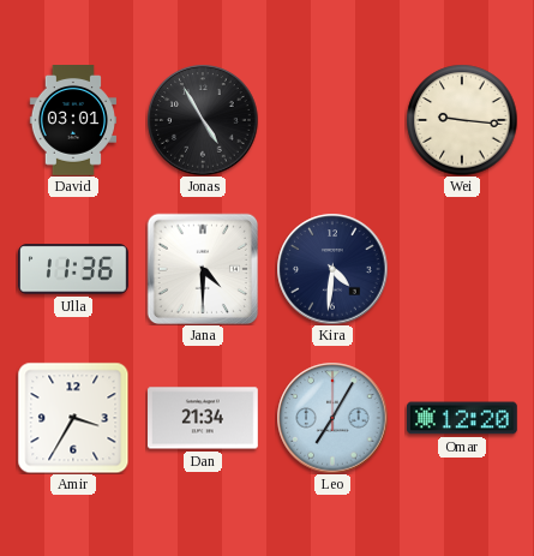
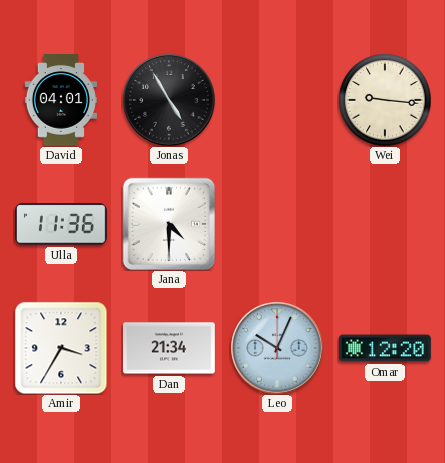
David: 03:01 -> 04:01 (60, 101)
Kira: 4:31 -> none (332, 269)
Leo: 7:05 -> 10:04 (277, 348)
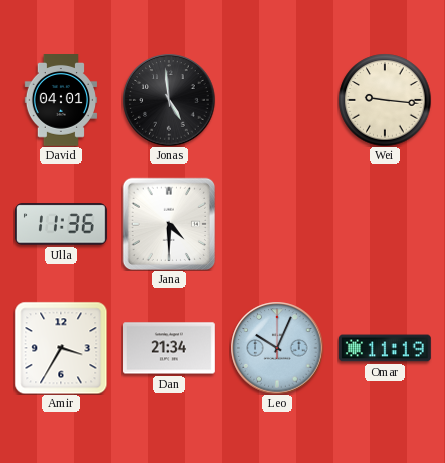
Jonas: 4:55 -> 4:59 (169, 100)
Omar: 12:20 -> 11:19 (386, 348)
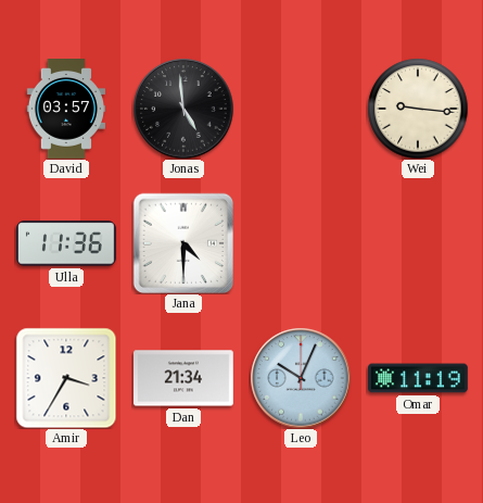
David: 04:01 -> 03:57 (65, 110)
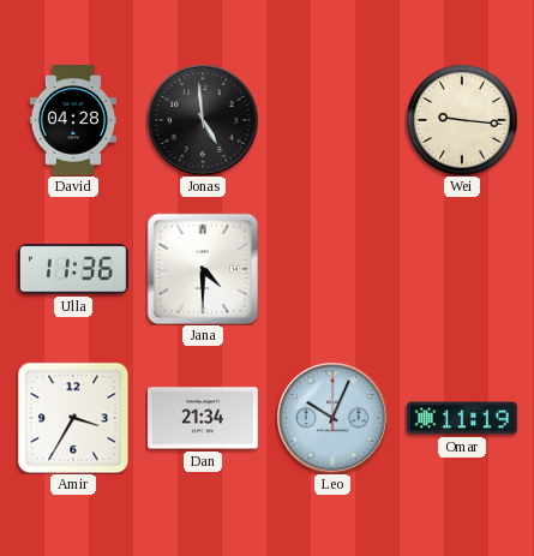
David: 03:57 -> 04:28 (72, 121)
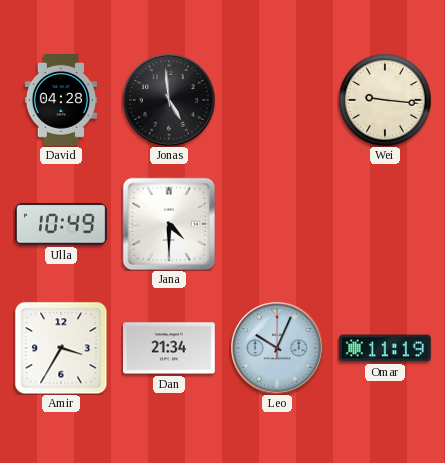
Ulla: 11:36 -> 10:49 (62, 224)
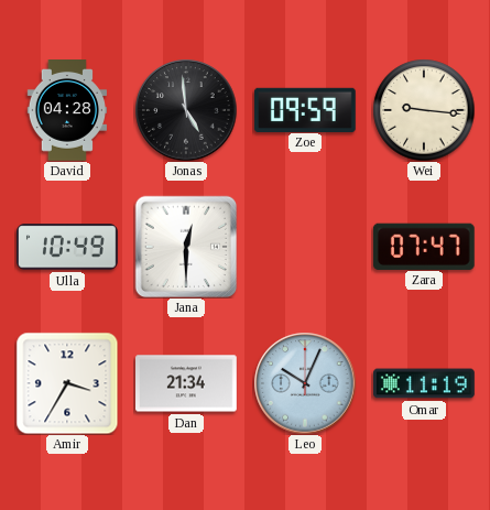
Zoe: none -> 09:59 (305, 109)
Jana: 4:30 -> 12:30 (186, 247)
Zara: none -> 07:47 (424, 246)
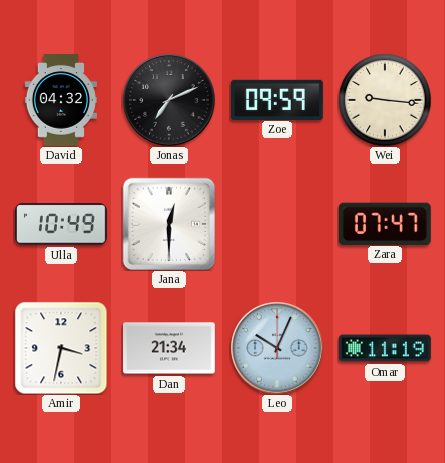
David: 04:28 -> 04:32 (60, 101)
Jonas: 4:59 -> 7:11 (169, 100)
Amir: 3:35 -> 3:32 (61, 348)
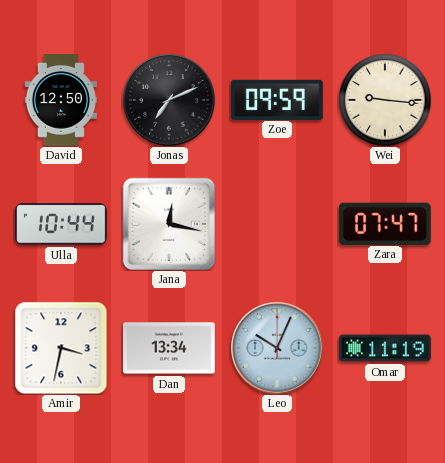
David: 04:32 -> 12:50 (60, 101)
Ulla: 10:49 -> 10:44 (62, 224)
Jana: 12:30 -> 12:17 (169, 224)
Dan: 21:34 -> 13:34 (170, 348)
